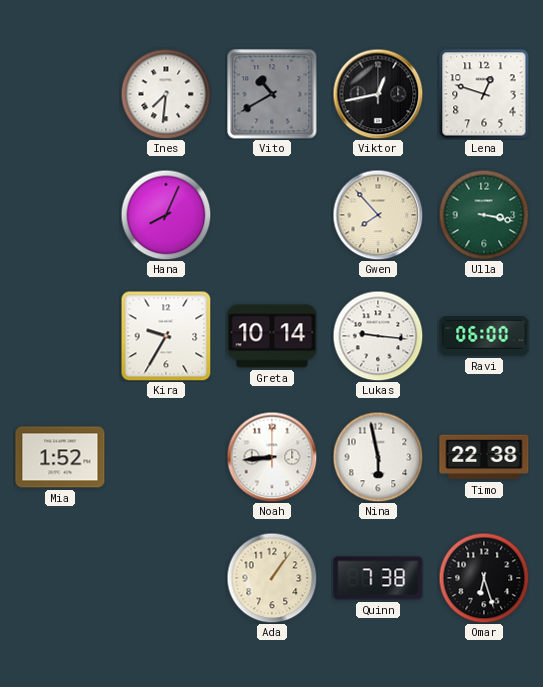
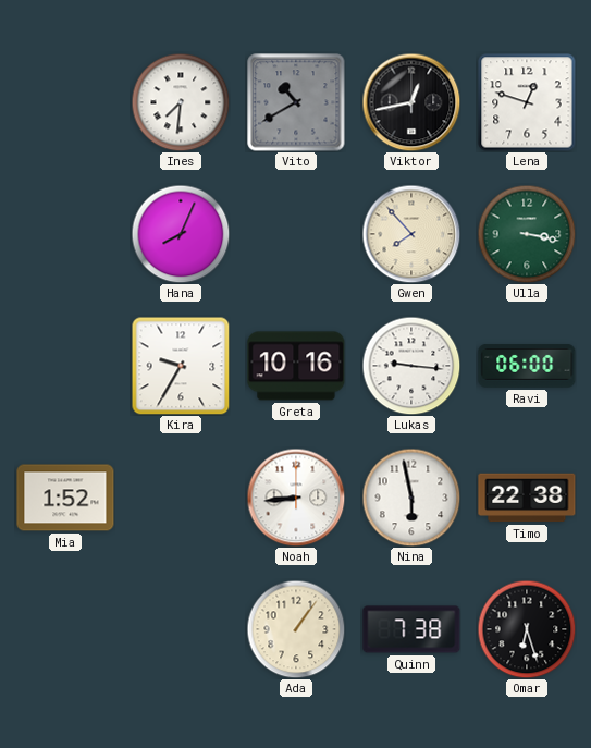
Greta: 10:14 -> 10:16 (296, 366)
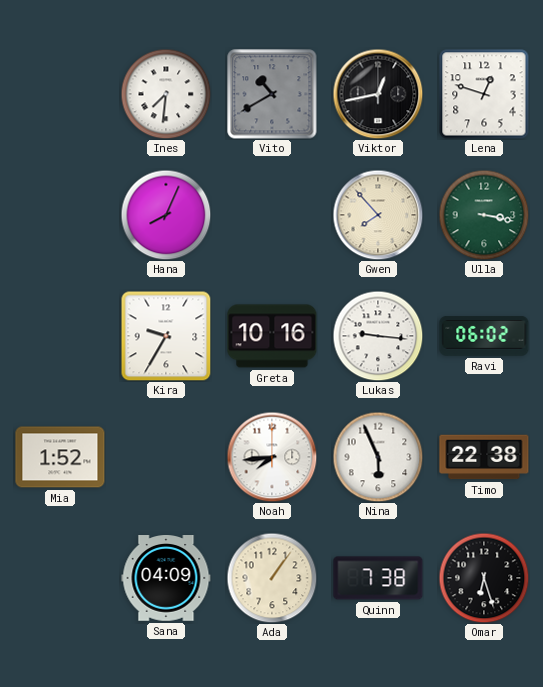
Ravi: 06:00 -> 06:02 (484, 337)
Noah: 8:44 -> 7:44 (272, 457)
Nina: 5:58 -> 5:56 (378, 457)
Sana: none -> 04:09 (166, 579)
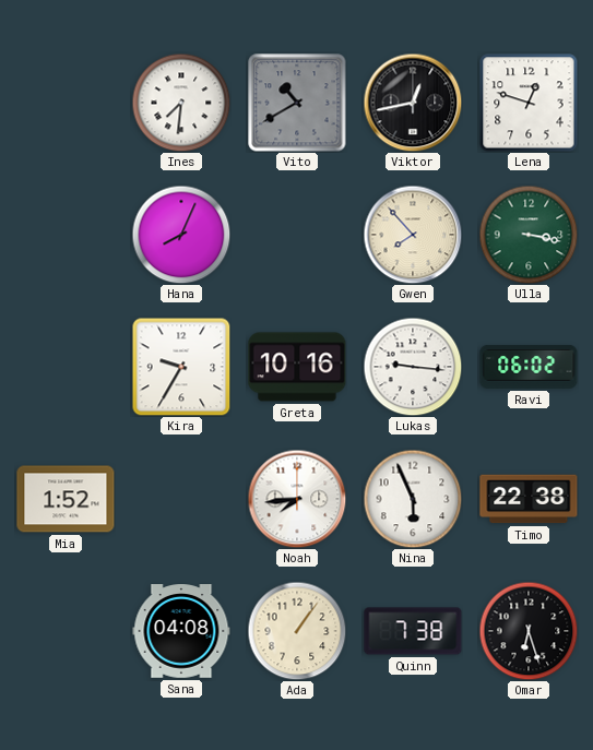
Sana: 04:09 -> 04:08 (181, 632)
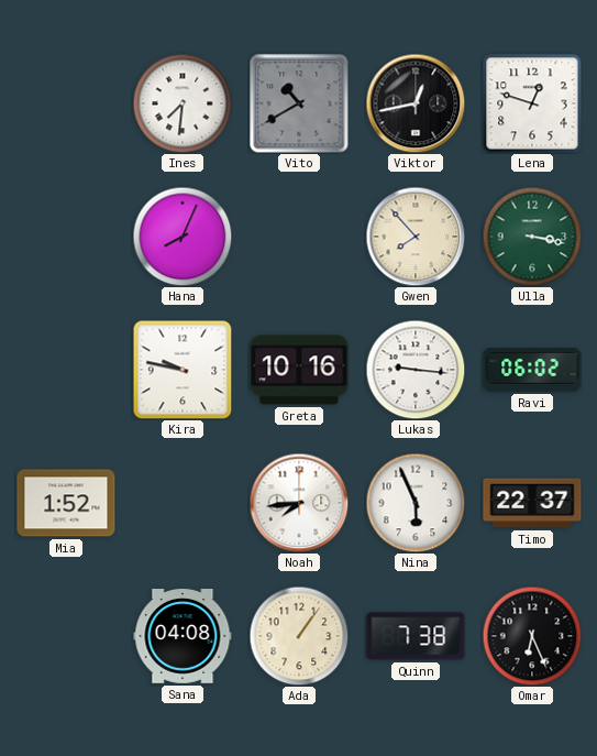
Kira: 9:35 -> 9:47 (183, 370)
Timo: 22:38 -> 22:37 (532, 503)
Omar: 6:27 -> 6:26 (532, 636)
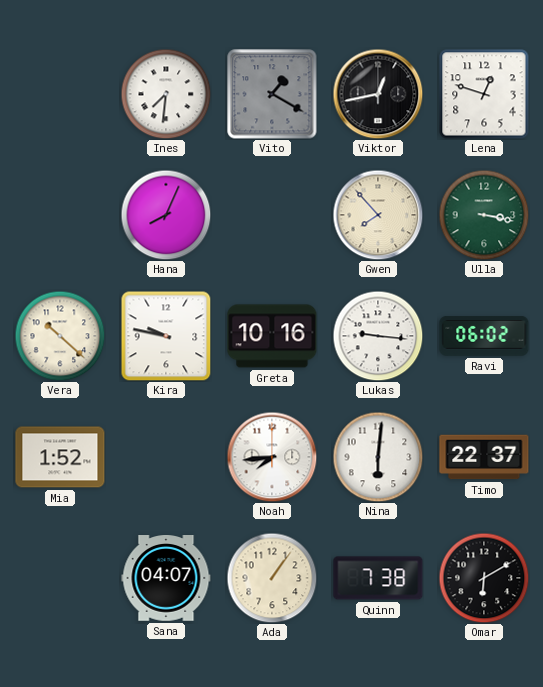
Vito: 10:40 -> 1:20 (272, 94)
Vera: none -> 10:22 (60, 336)
Nina: 5:56 -> 6:01 (378, 457)
Sana: 04:08 -> 04:07 (166, 579)
Omar: 6:26 -> 6:10 (484, 578)
